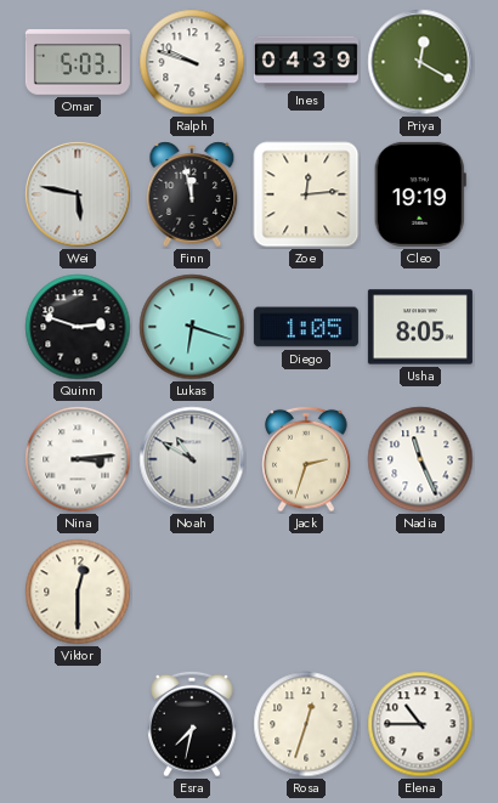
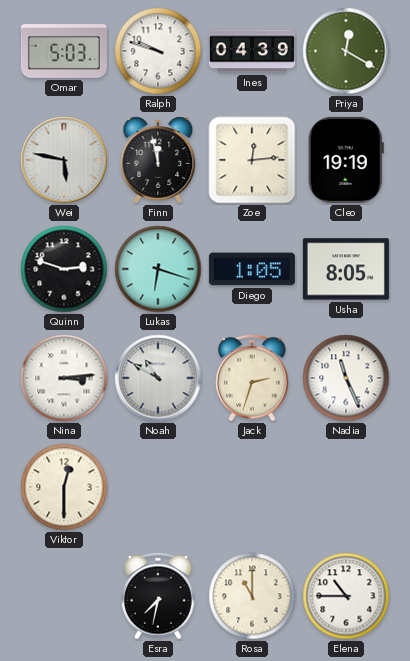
Rosa: 12:33 -> 11:00 (252, 596)
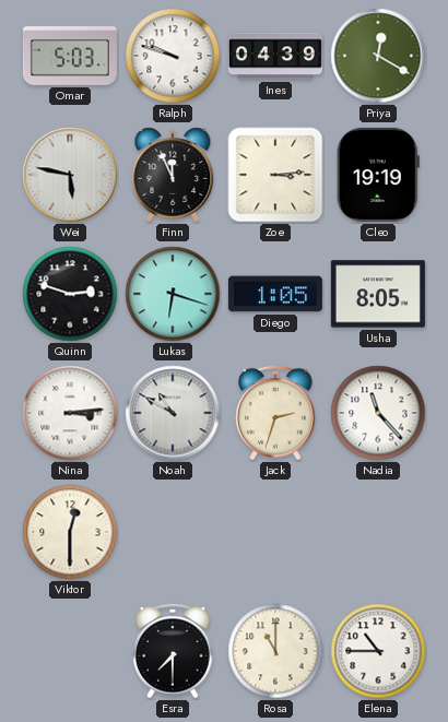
Finn: 11:58 -> 11:56 (173, 175)
Zoe: 12:14 -> 3:14 (275, 175)
Nadia: 11:26 -> 11:23 (378, 413)
Esra: 7:32 -> 7:30 (173, 651)
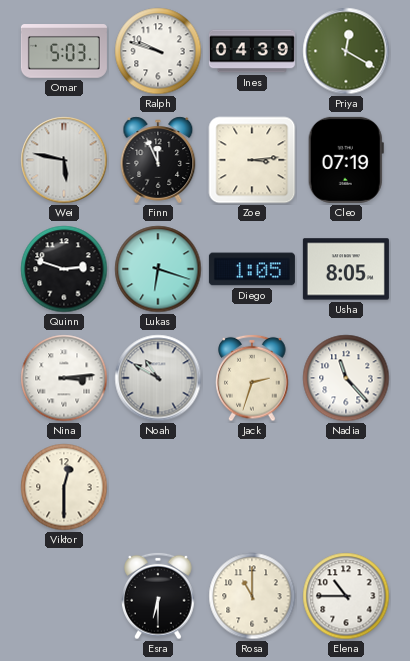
Cleo: 19:19 -> 07:19 (346, 160)
Esra: 7:30 -> 6:30 (158, 596)
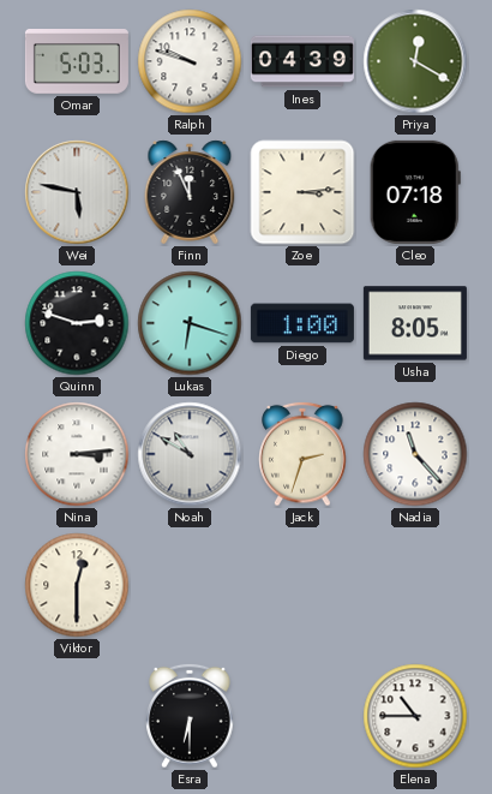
Cleo: 07:19 -> 07:18 (415, 192)
Diego: 1:05 -> 1:00 (302, 323)
Rosa: 11:00 -> none (252, 596)
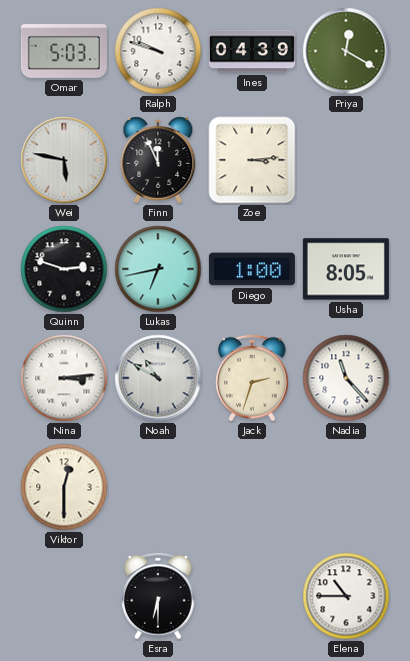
Cleo: 07:18 -> none (415, 192)
Lukas: 6:18 -> 6:43 (158, 269)
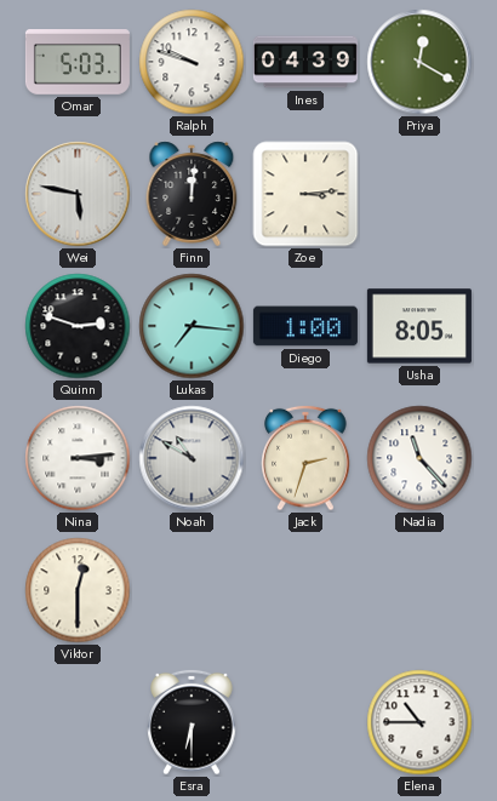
Finn: 11:56 -> 12:01 (192, 194)
Lukas: 6:43 -> 7:16 (192, 326)
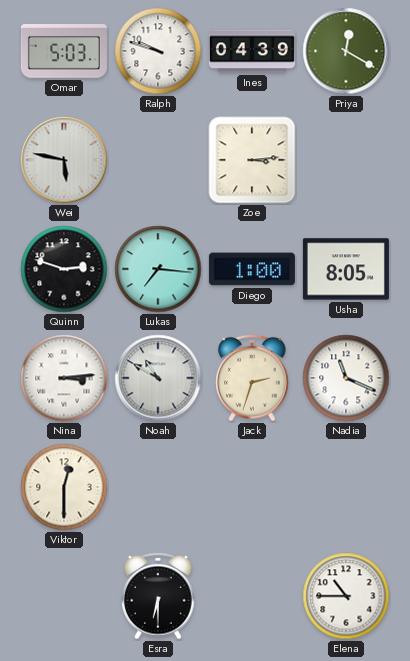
Finn: 12:01 -> none (192, 194)
Nadia: 11:23 -> 11:19 (346, 378)
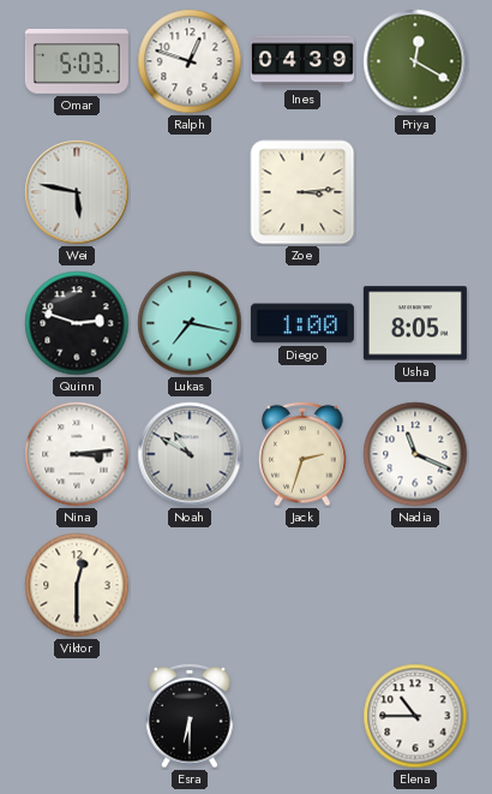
Ralph: 9:48 -> 12:48 (190, 61)
Lukas: 7:16 -> 7:17 (190, 323)
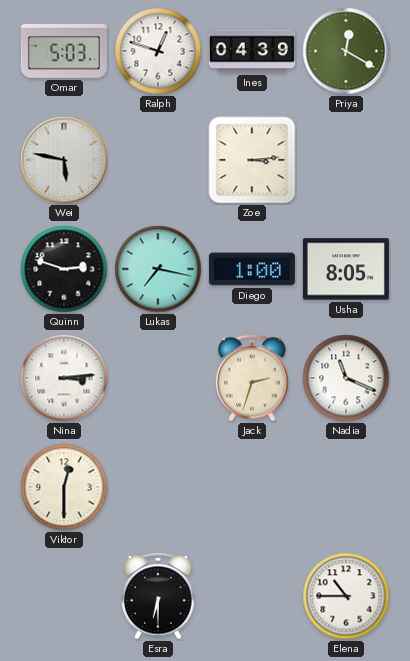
Noah: 10:50 -> none (190, 454)
